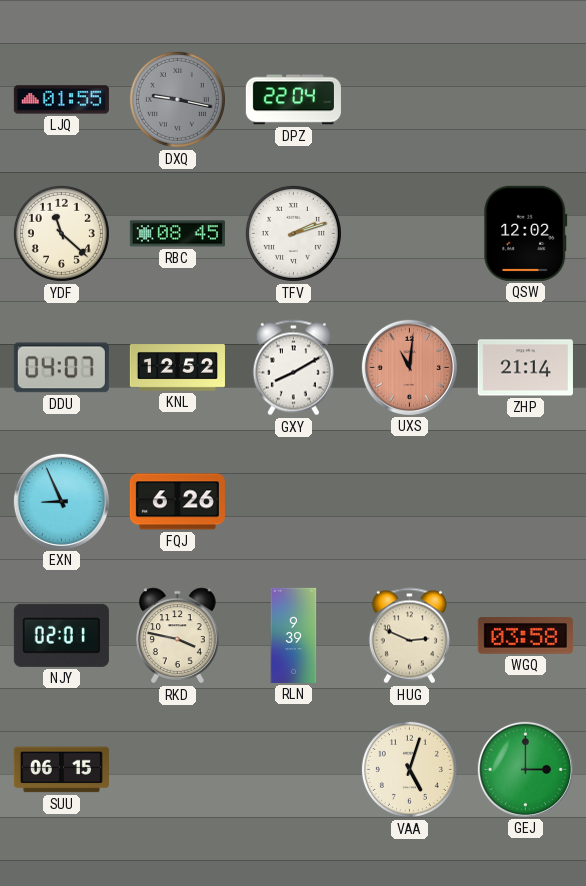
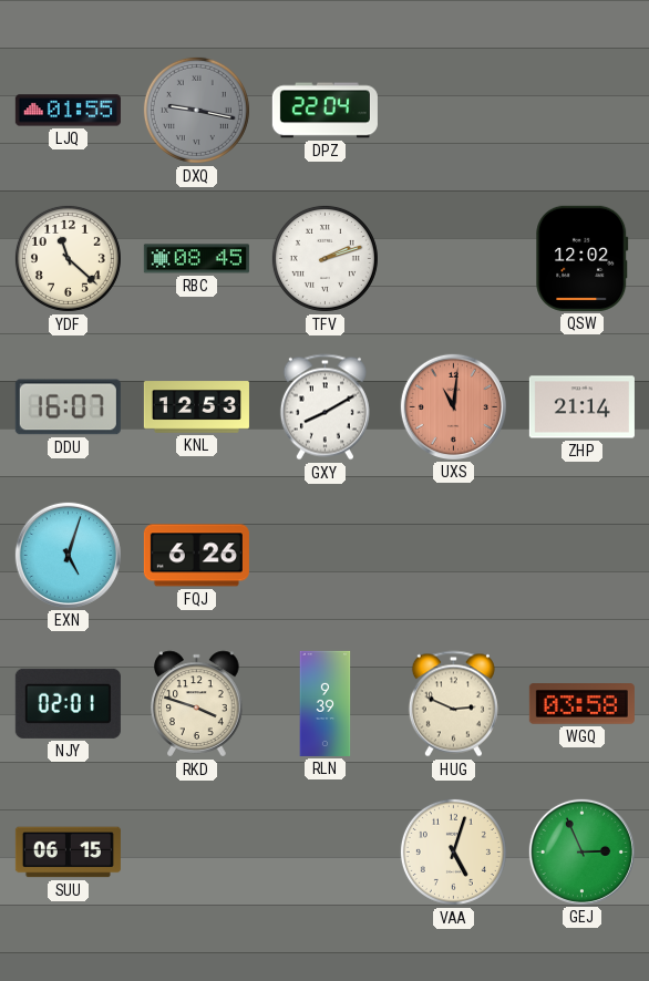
DDU: 04:07 -> 16:07 (68, 407)
KNL: 12:52 -> 12:53 (196, 407)
EXN: 8:56 -> 5:03 (68, 555)
RKD: 3:47 -> 3:48 (197, 704)
GEJ: 3:00 -> 2:56 (581, 851)
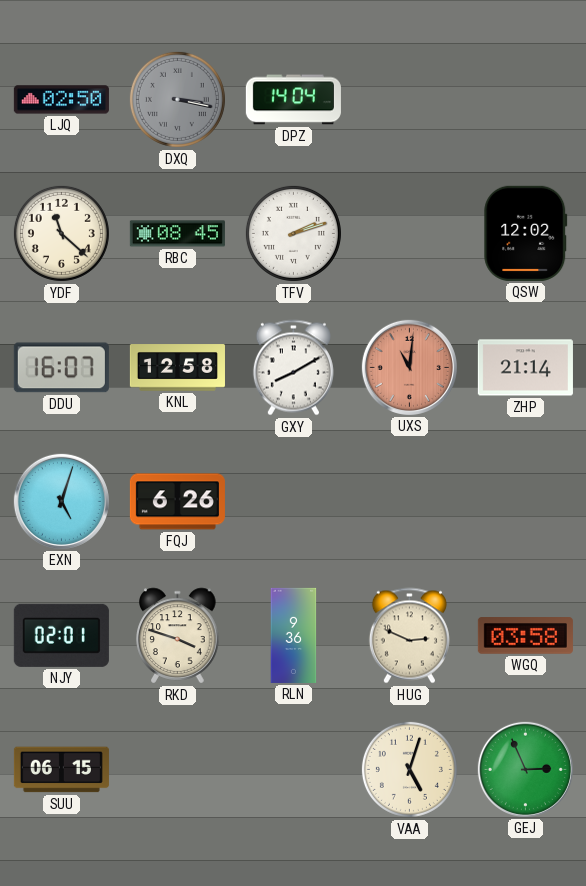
LJQ: 01:55 -> 02:50 (61, 100)
DXQ: 9:17 -> 3:17 (177, 99)
DPZ: 22:04 -> 14:04 (293, 100)
KNL: 12:53 -> 12:58 (177, 368)
RLN: 9:39 -> 9:36 (294, 635)
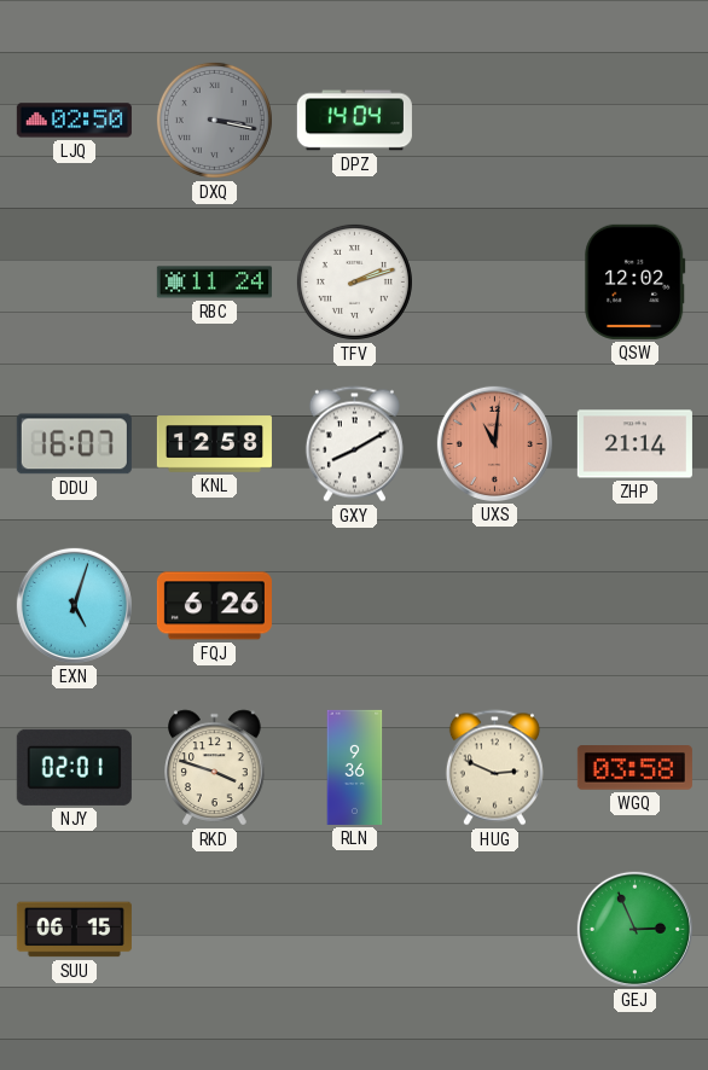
YDF: 11:22 -> none (61, 233)
RBC: 08:45 -> 11:24 (214, 283)
VAA: 5:03 -> none (409, 769)
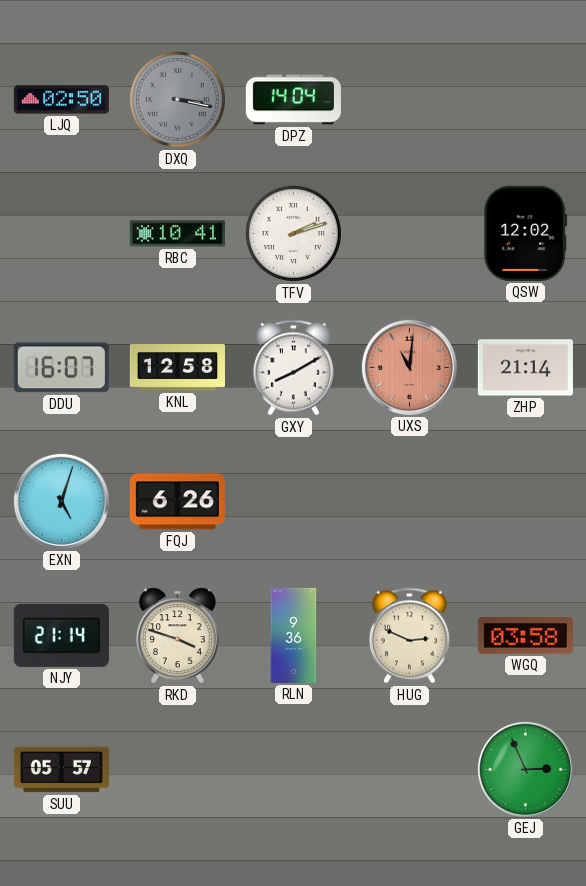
RBC: 11:24 -> 10:41 (177, 234)
NJY: 02:01 -> 21:14 (61, 635)
SUU: 06:15 -> 05:57 (61, 770)
